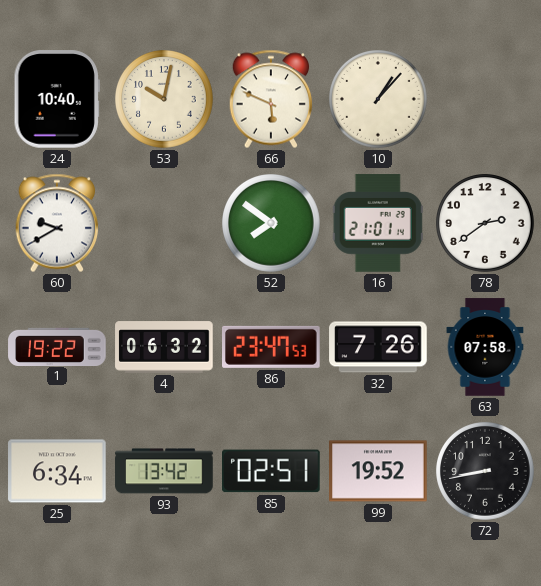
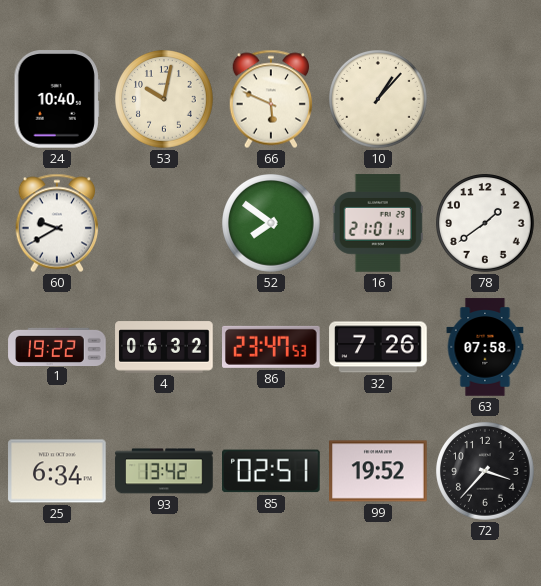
78: 2:39 -> 1:39 (486, 224)
72: 8:43 -> 3:37 (486, 472)
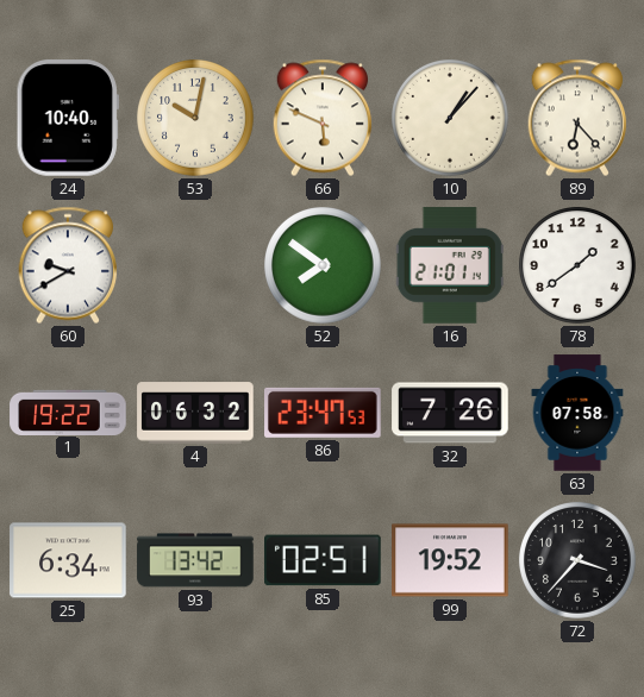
89: none -> 6:23 (577, 118)
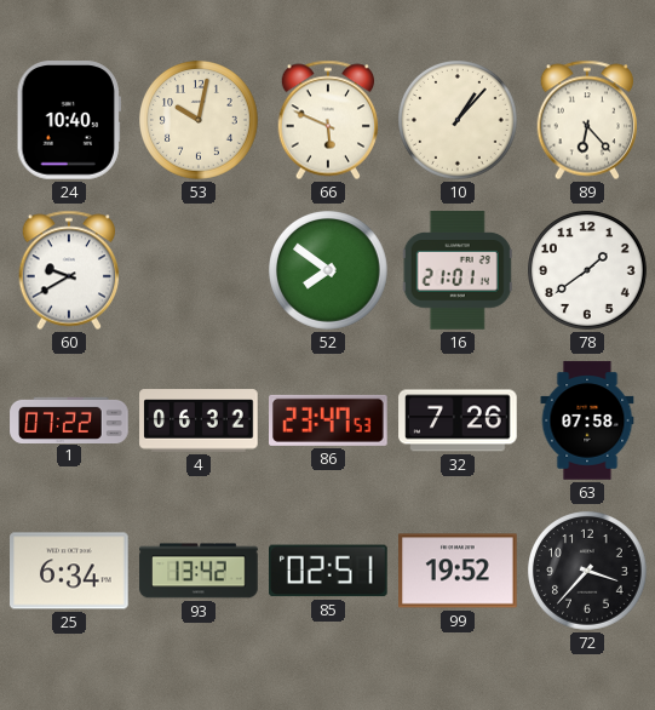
1: 19:22 -> 07:22 (69, 419)
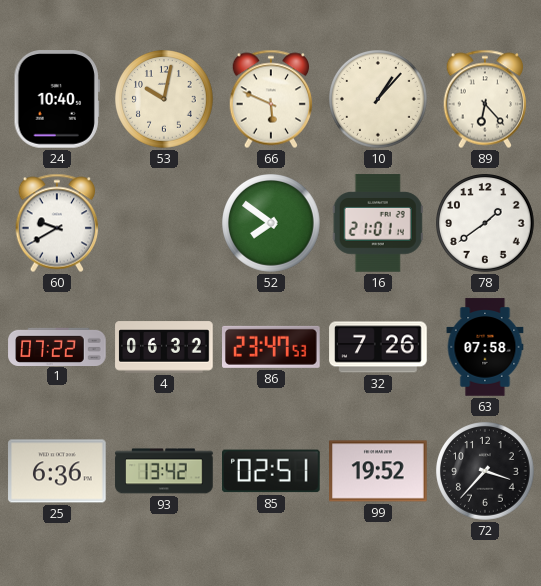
25: 6:34 -> 6:36 (57, 471)
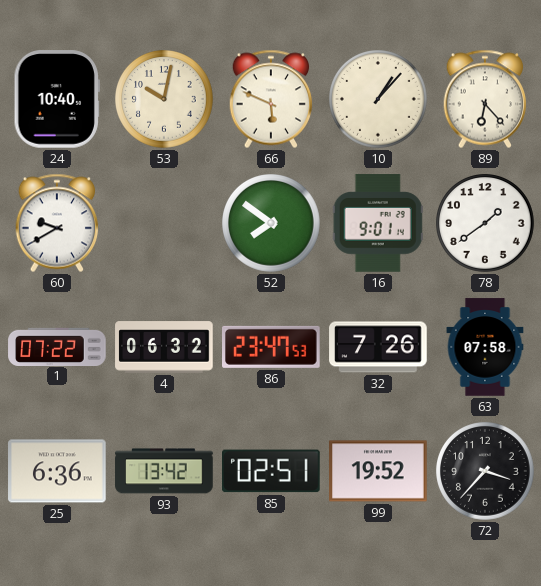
16: 21:01 -> 9:01 (378, 223)
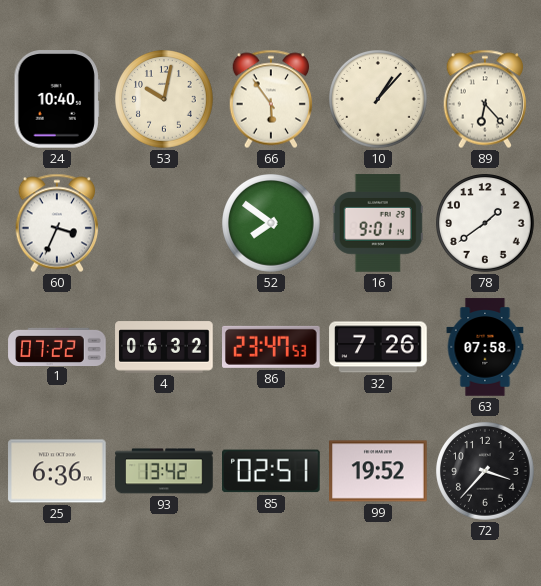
66: 5:49 -> 5:54 (271, 99)
60: 9:40 -> 3:34 (57, 223)
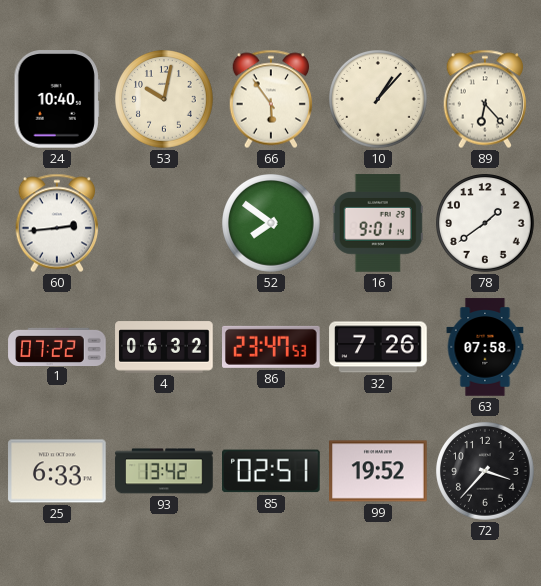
60: 3:34 -> 2:44 (57, 223)
25: 6:36 -> 6:33 (57, 471)
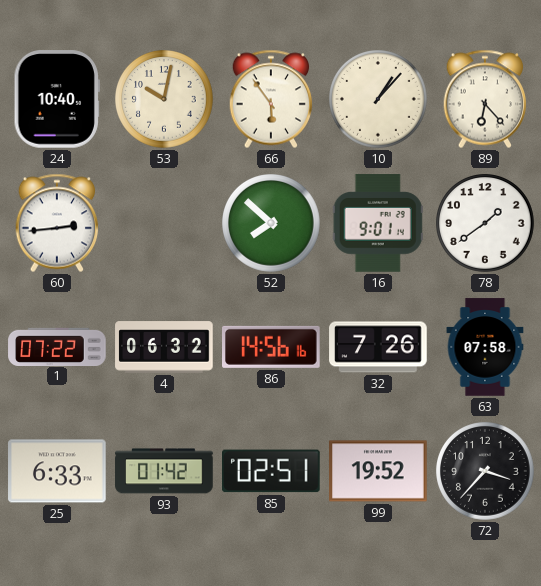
52: 7:51 -> 7:52 (272, 224)
86: 23:47 -> 14:56 (272, 347)
93: 13:42 -> 01:42 (164, 471)
